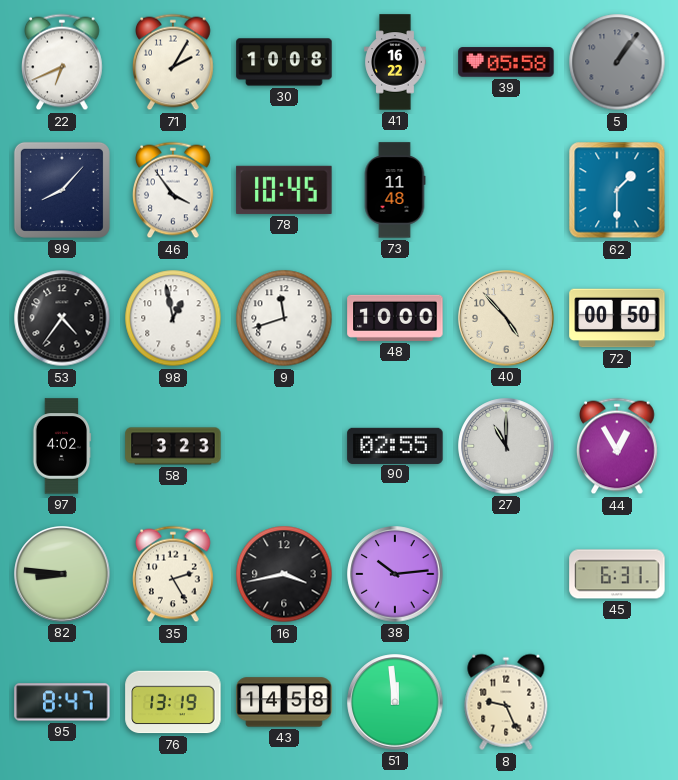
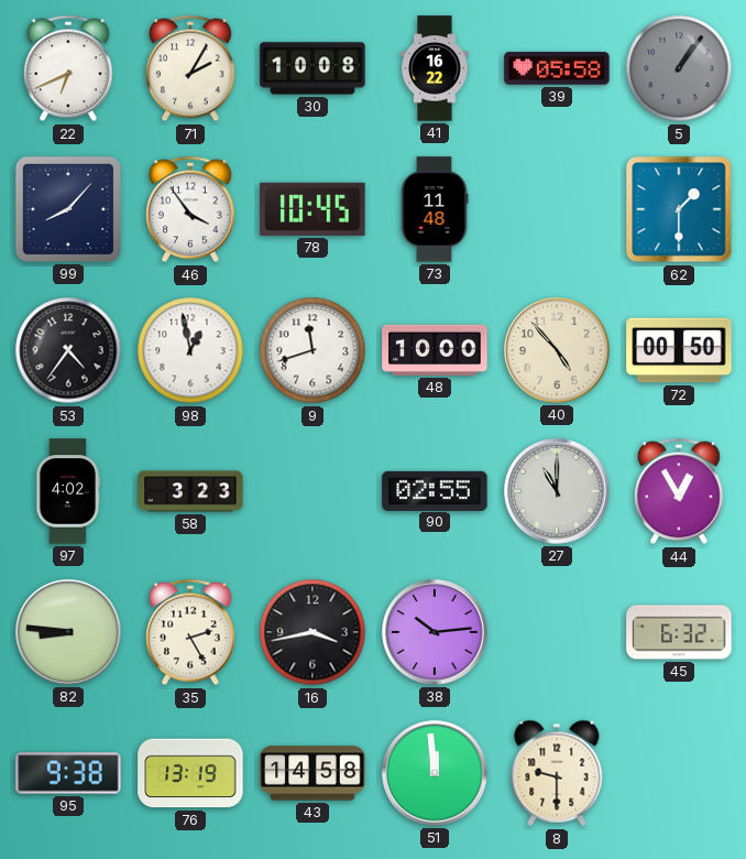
45: 6:31 -> 6:32 (679, 632)
95: 8:47 -> 9:38 (68, 773)
8: 9:26 -> 9:30 (557, 773)
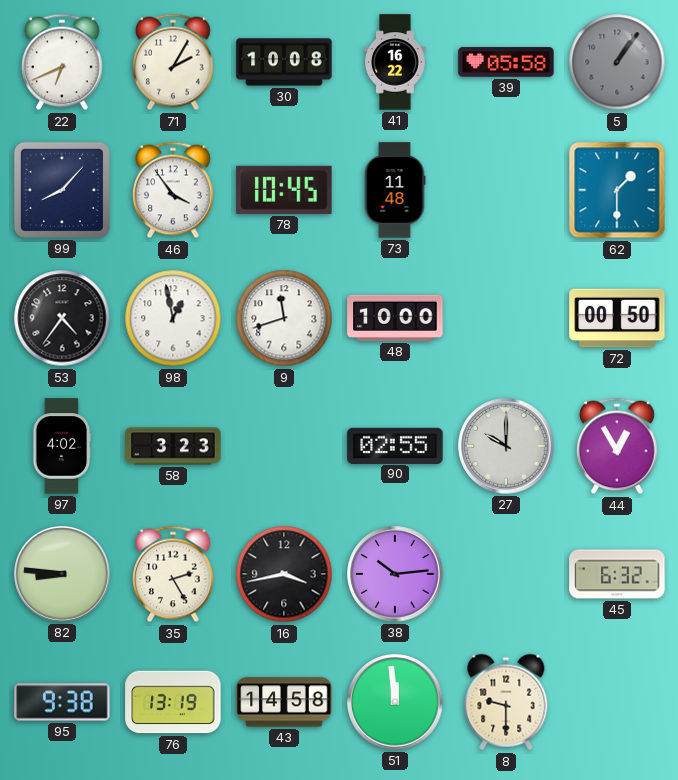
40: 4:53 -> none (557, 350)
27: 11:00 -> 10:00 (506, 446)
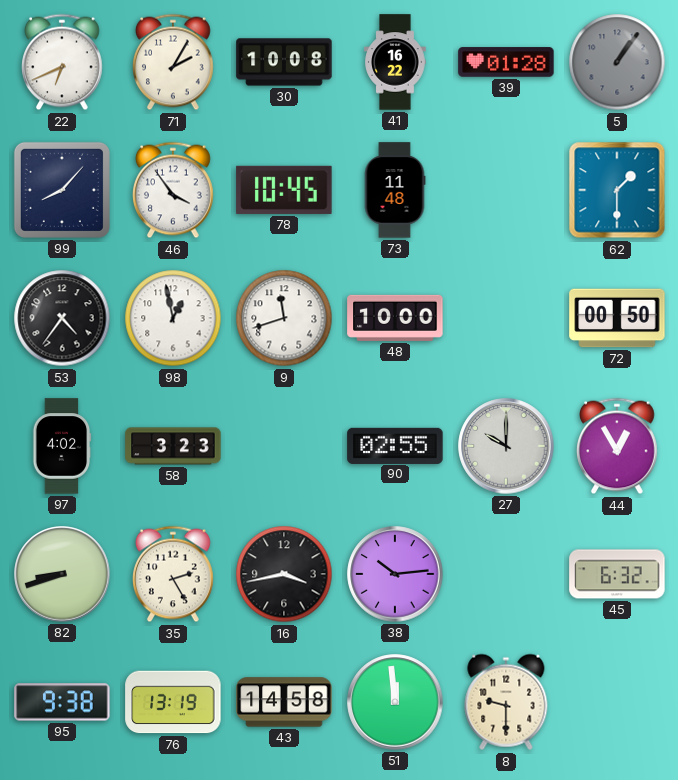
39: 05:58 -> 01:28 (506, 62)
82: 8:46 -> 8:42 (62, 574)
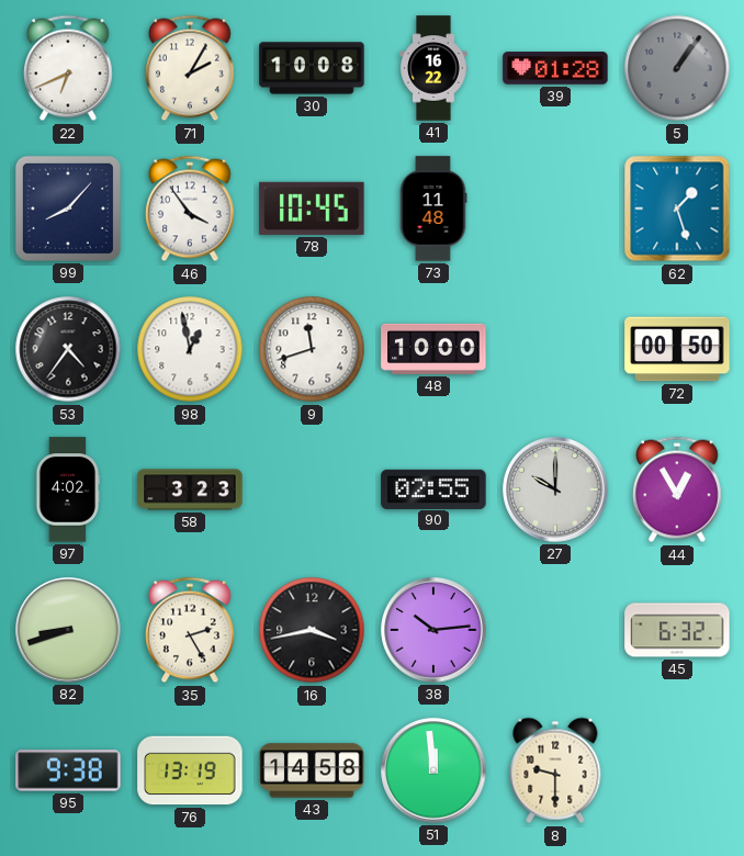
62: 1:30 -> 1:27 (677, 209)
